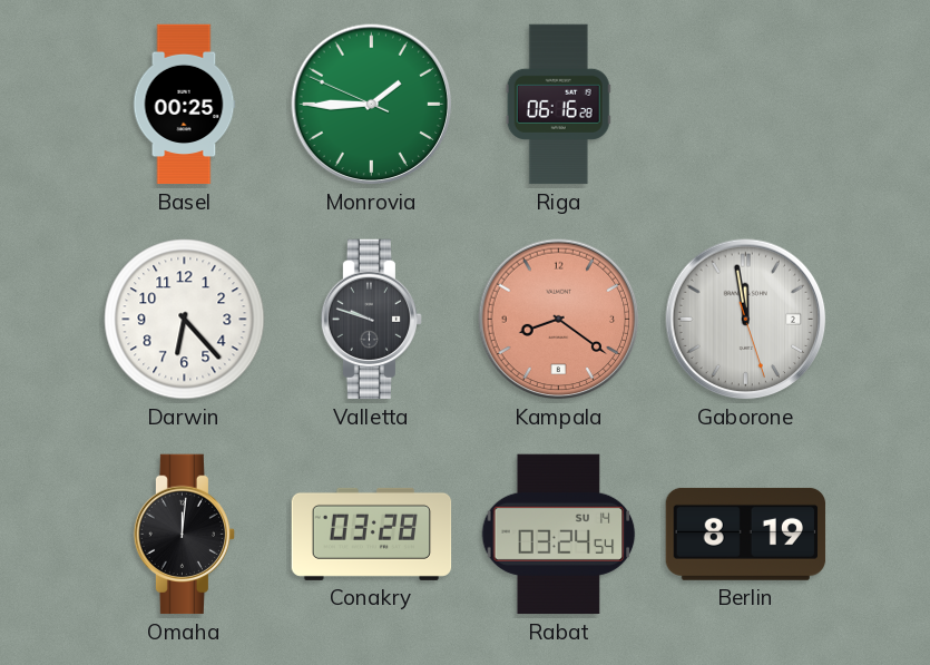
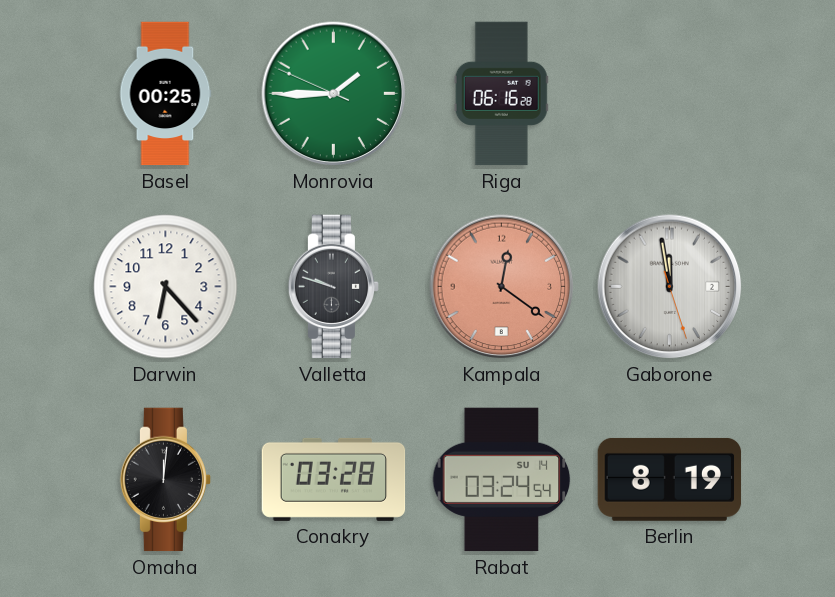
Kampala: 8:21 -> 12:21 (502, 287)
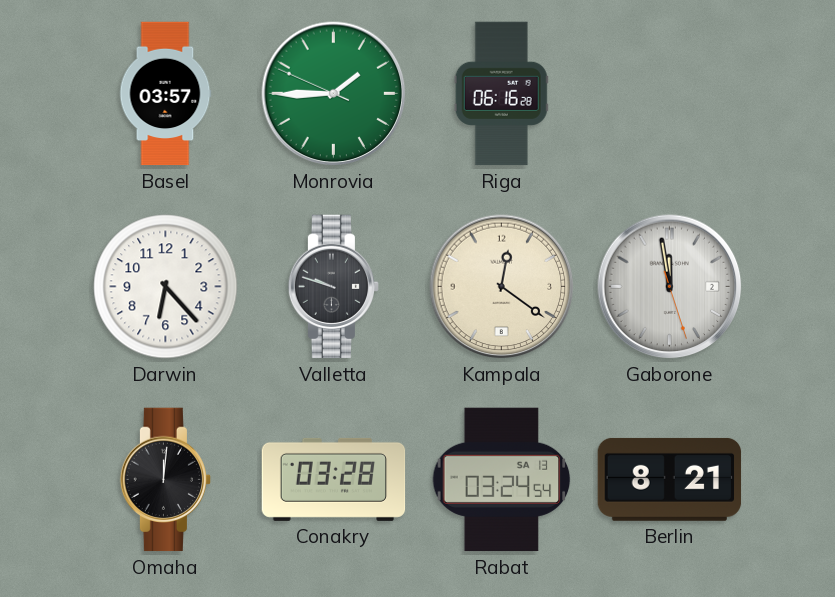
Basel: 00:25 -> 03:57 (165, 94)
Kampala dial: salmon -> cream (502, 287)
Rabat date: SU 14 -> SA 13 (502, 480)
Berlin: 8:19 -> 8:21 (670, 479)
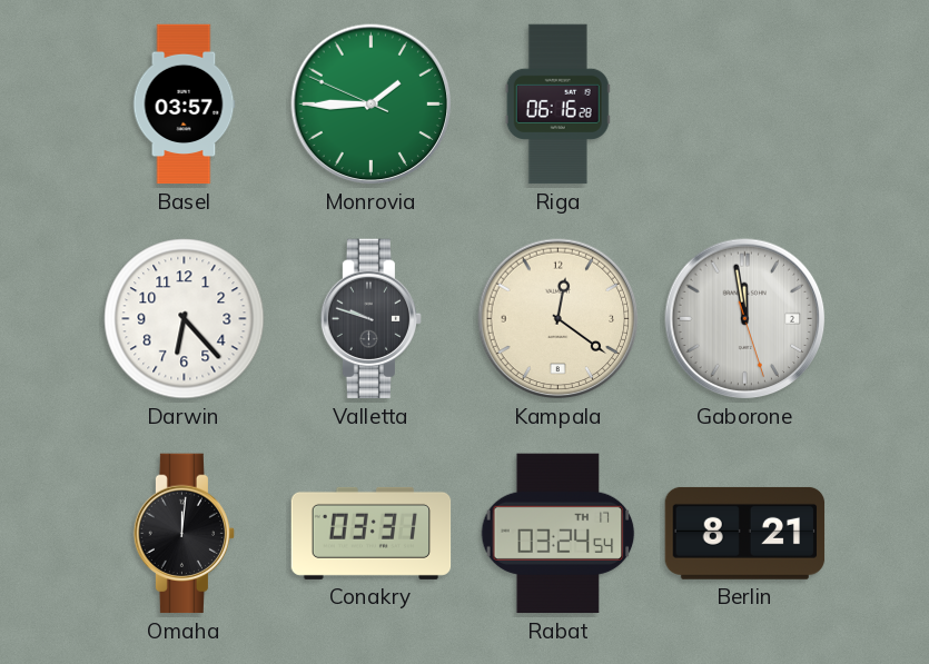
Conakry: 03:28 -> 03:31 (372, 533)
Rabat date: SA 13 -> TH 17 (559, 534)
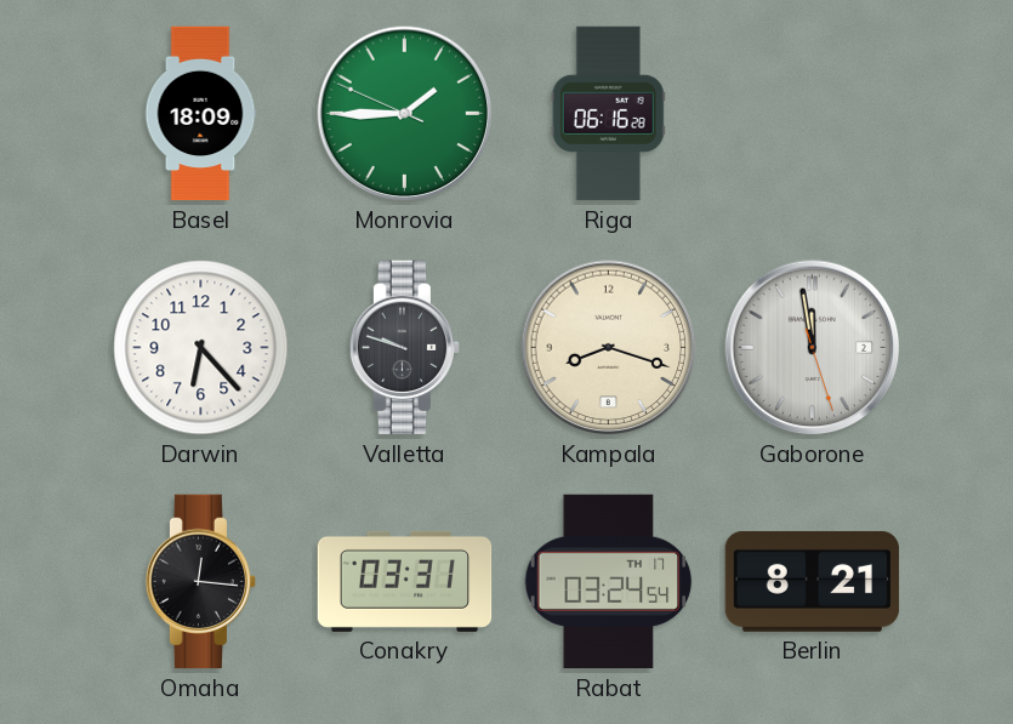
Basel: 03:57 -> 18:09 (200, 114)
Kampala: 12:21 -> 8:18 (609, 348)
Omaha: 12:01 -> 12:16 (201, 582)
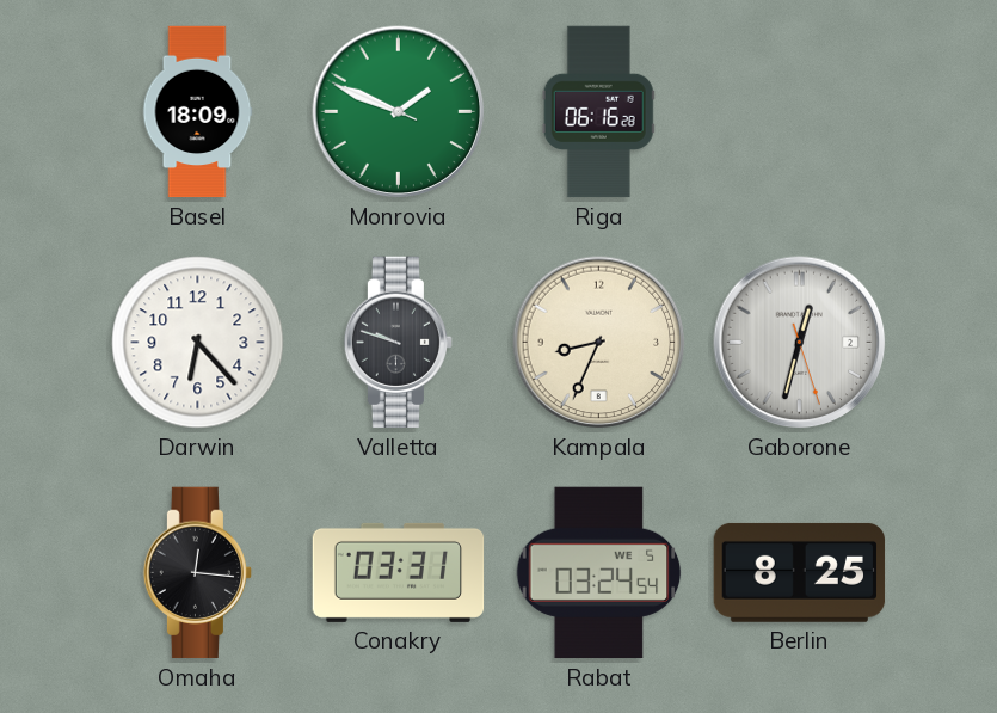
Monrovia: 1:44 -> 1:48 (399, 112)
Kampala: 8:18 -> 8:34 (599, 343)
Gaborone: 11:58 -> 12:32 (800, 343)
Rabat date: TH 17 -> WE 5 (599, 573)
Berlin: 8:21 -> 8:25 (800, 572)
